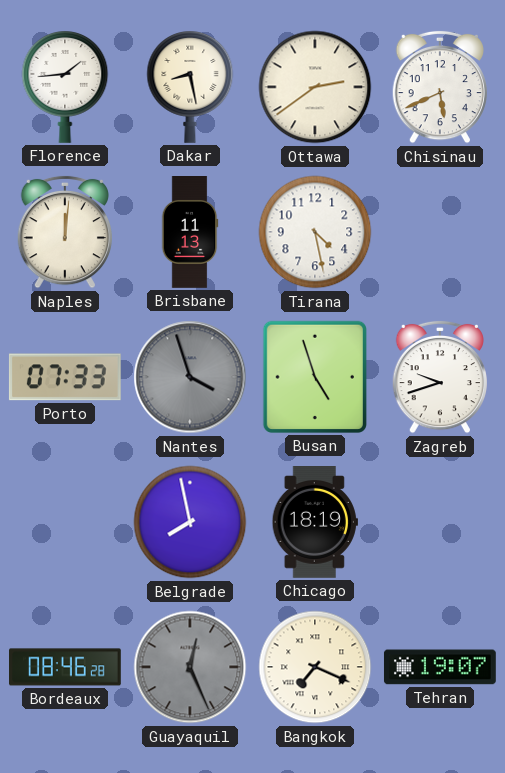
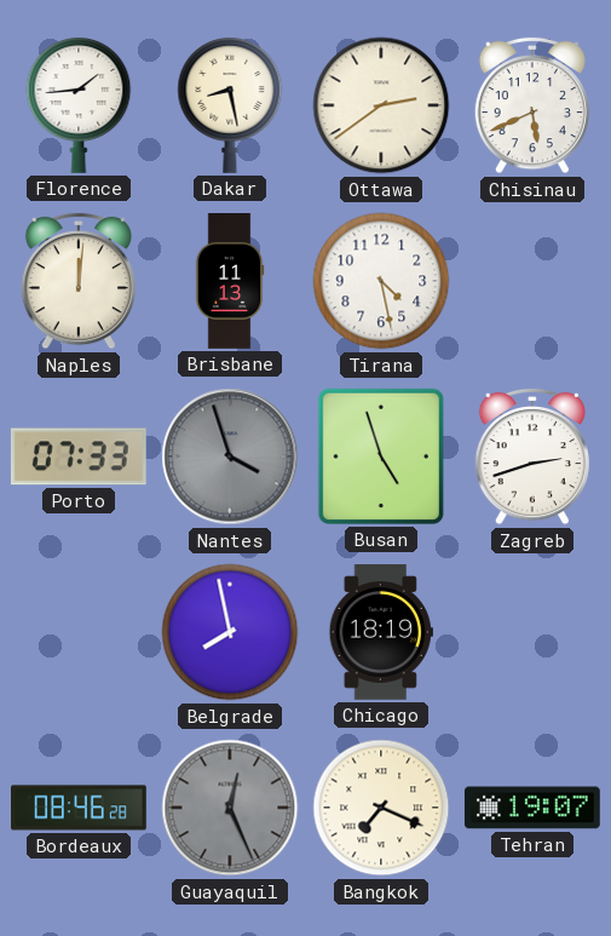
Zagreb: 9:42 -> 2:42 (531, 456)
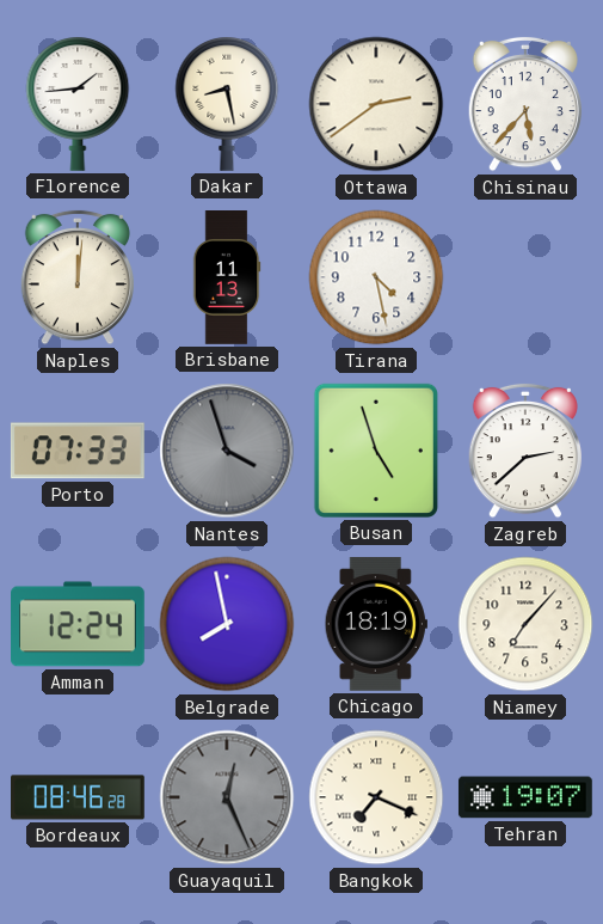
Chisinau: 5:41 -> 5:37 (524, 104)
Zagreb: 2:42 -> 2:38 (524, 451)
Amman: none -> 12:24 (79, 624)
Niamey: none -> 7:07 (525, 624)
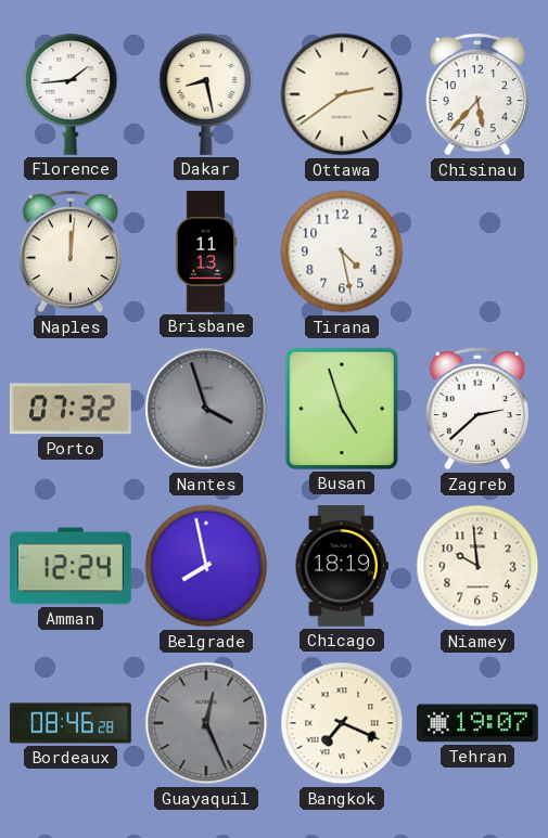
Porto: 07:33 -> 07:32 (71, 409)
Niamey: 7:07 -> 9:59 (477, 566)
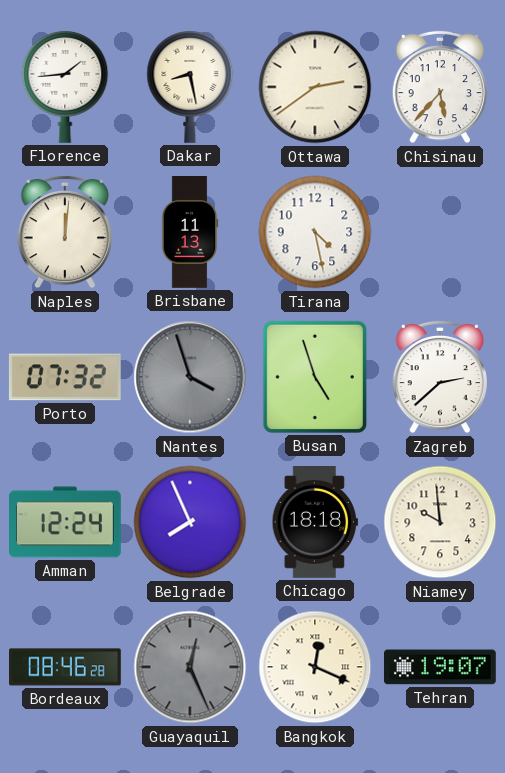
Belgrade: 7:58 -> 7:56 (190, 522)
Chicago: 18:19 -> 18:18 (315, 523)
Bangkok: 7:19 -> 12:19 (315, 667)
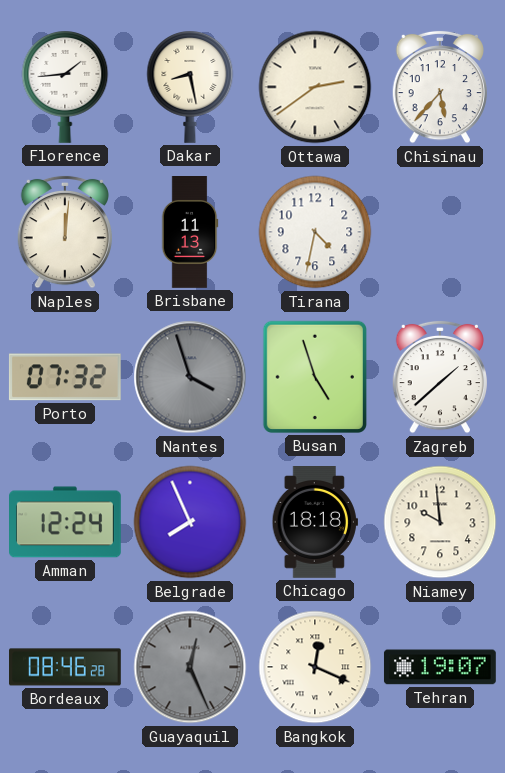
Tirana: 4:28 -> 4:32 (315, 232)
Zagreb: 2:38 -> 1:38 (439, 377)
